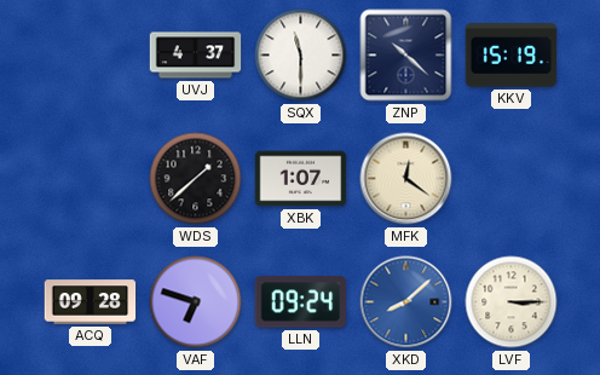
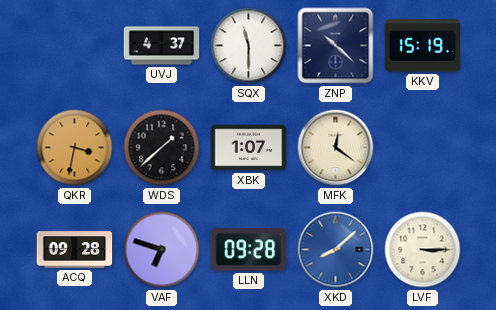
QKR: none -> 3:32 (75, 148)
LLN: 09:24 -> 09:28 (249, 250)
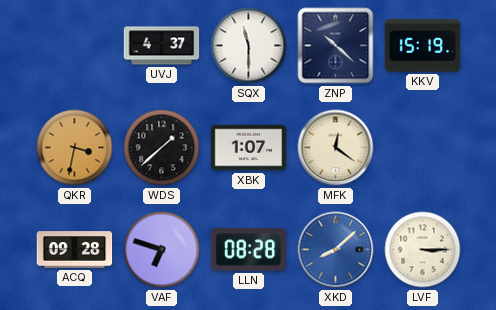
LLN: 09:28 -> 08:28 (249, 250)
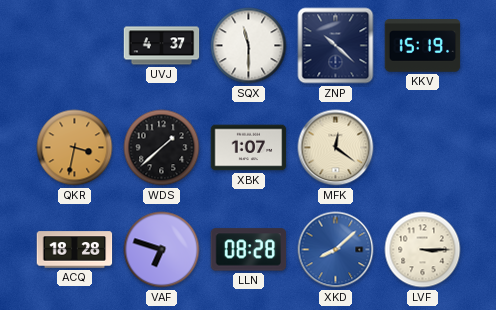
ACQ: 09:28 -> 18:28 (75, 250)
